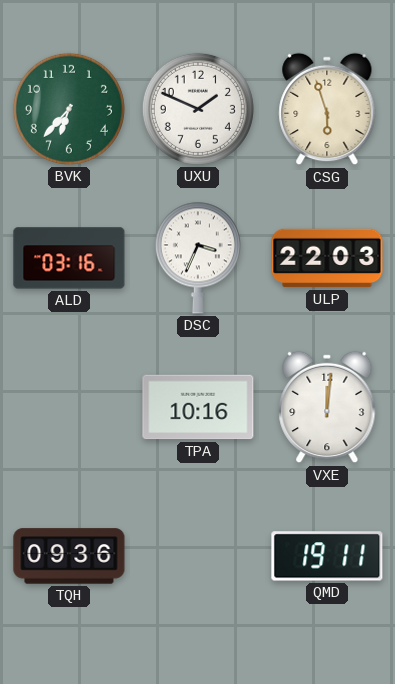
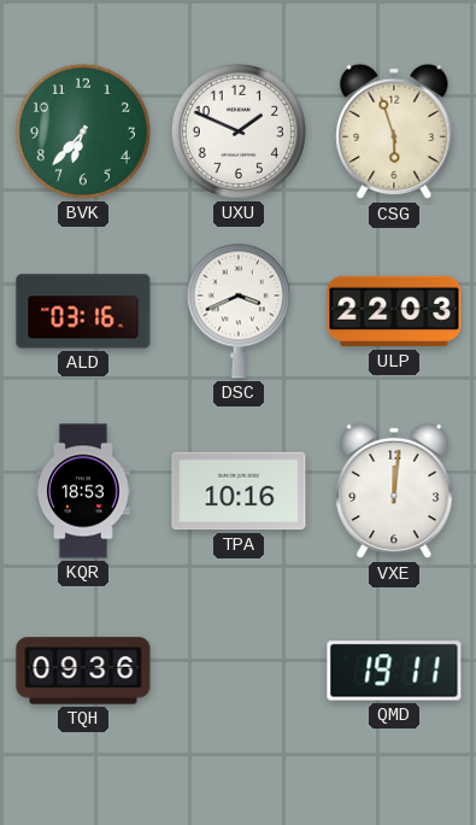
DSC: 3:34 -> 3:41 (239, 311)
KQR: none -> 18:53 (83, 491)
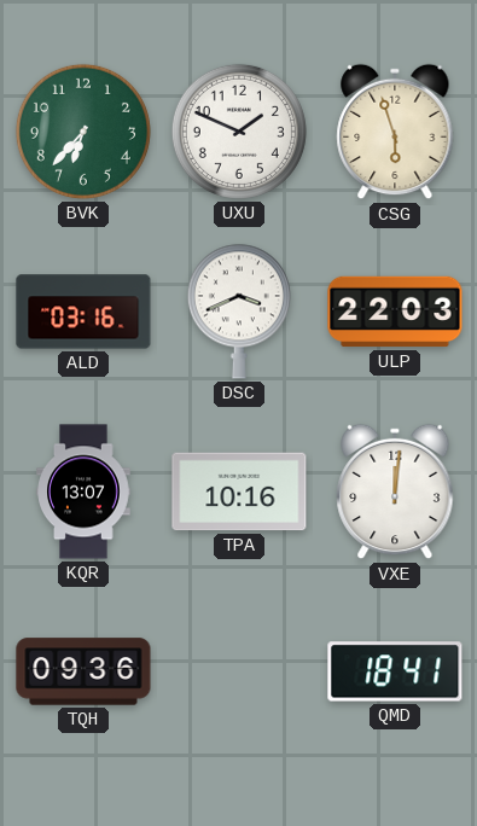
KQR: 18:53 -> 13:07 (83, 491)
QMD: 19:11 -> 18:41 (395, 671)
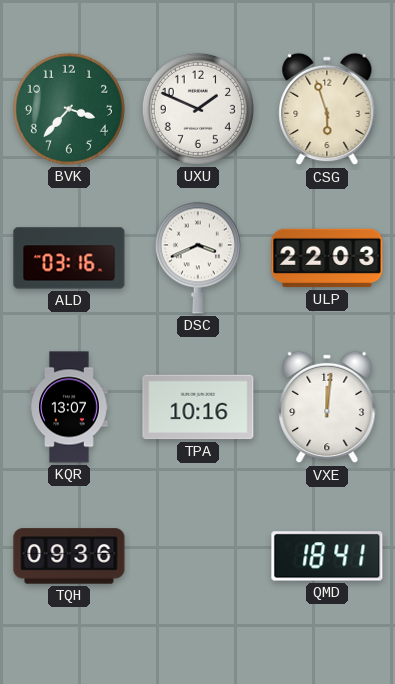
BVK: 6:37 -> 3:37 (69, 109)
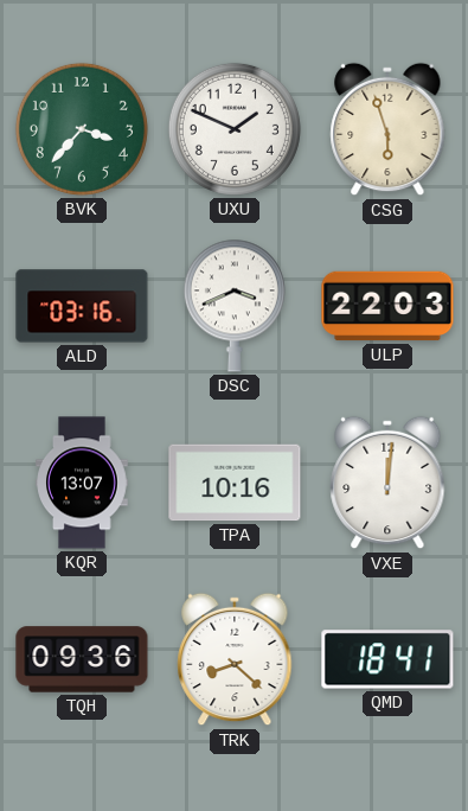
TRK: none -> 8:22 (235, 659)
